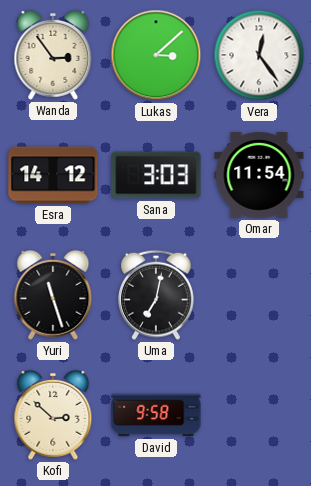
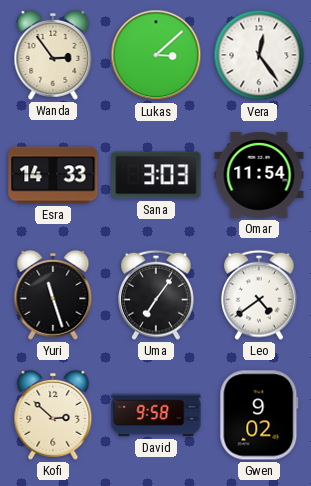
Esra: 14:12 -> 14:33 (53, 175)
Uma: 7:02 -> 7:06 (157, 295)
Leo: none -> 4:39 (260, 295)
Gwen: none -> 9:02 (259, 415)
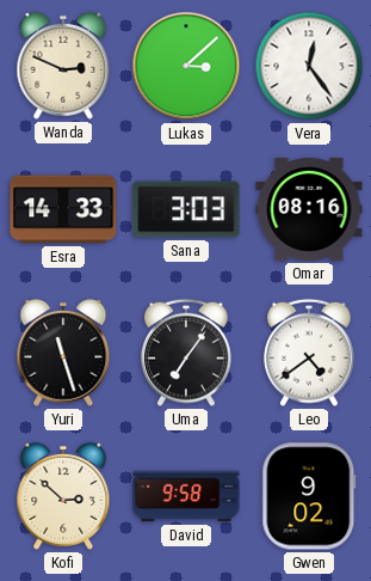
Wanda: 2:54 -> 2:49 (63, 66)
Omar: 11:54 -> 08:16 (309, 209)
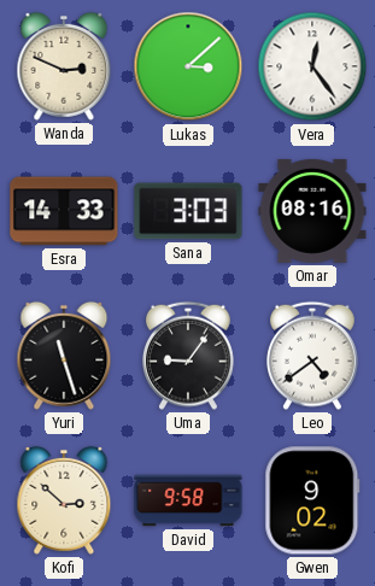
Uma: 7:06 -> 9:06 (189, 356)
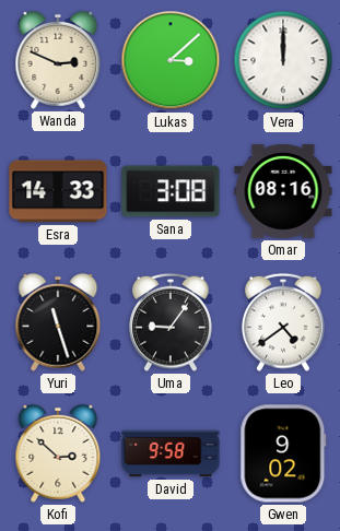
Vera: 12:24 -> 12:00 (283, 60)
Sana: 3:03 -> 3:08 (171, 191)
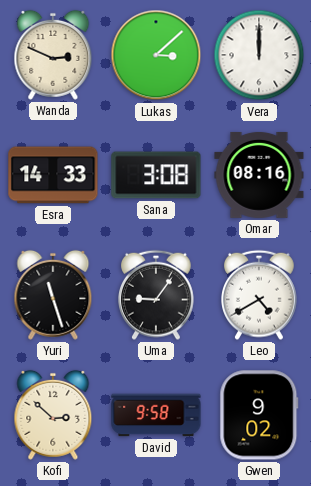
Leo: 4:39 -> 4:40 (260, 295)
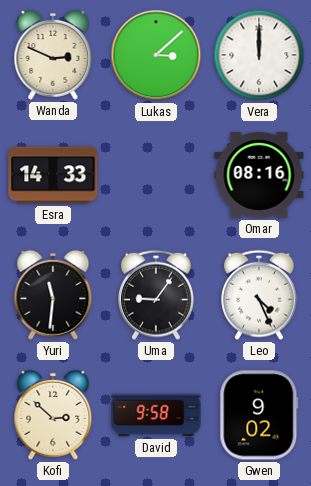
Sana: 3:08 -> none (156, 175)
Yuri: 11:27 -> 11:31 (53, 295)
Leo: 4:40 -> 4:26 (260, 295)
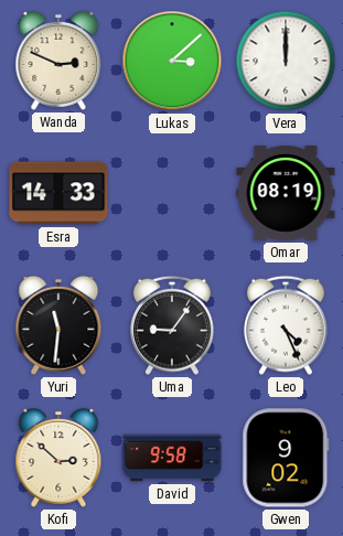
Omar: 08:16 -> 08:19 (286, 193)
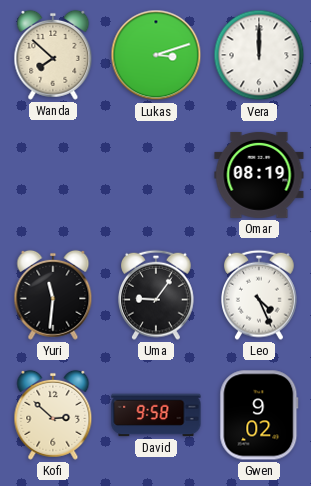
Wanda: 2:49 -> 7:52 (53, 55)
Lukas: 3:08 -> 3:12 (156, 55)
Esra: 14:33 -> none (58, 193)
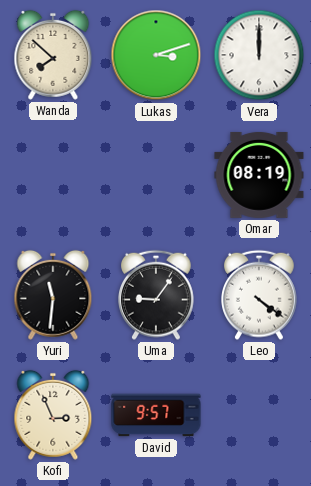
Leo: 4:26 -> 4:21 (260, 295)
Kofi: 2:52 -> 2:56 (53, 415)
David: 9:58 -> 9:57 (156, 415)
Gwen: 9:02 -> none (259, 415)
